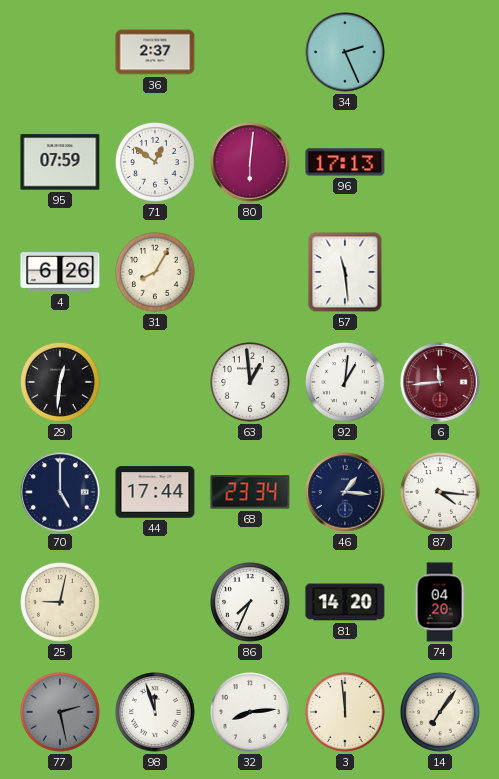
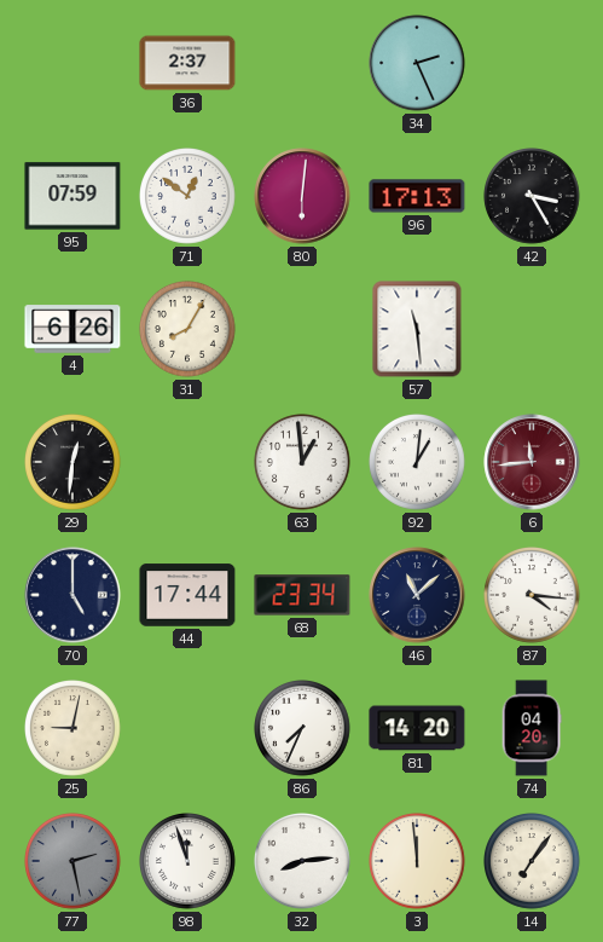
42: none -> 3:25 (533, 197)
46: 1:16 -> 11:08 (417, 595)
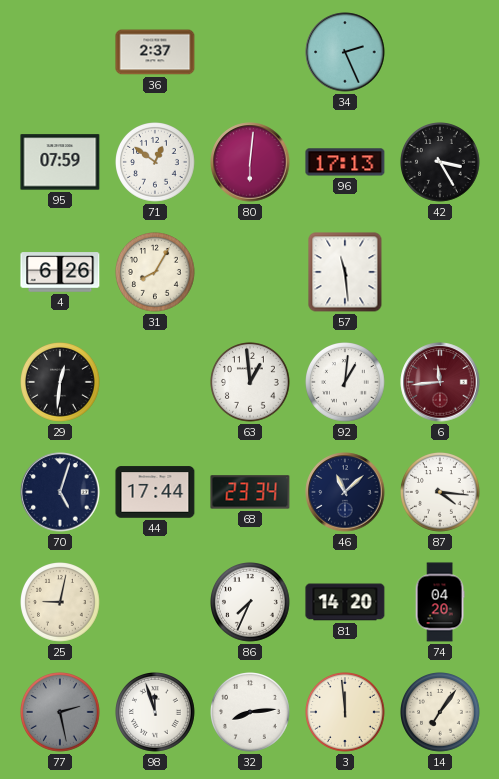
70: 5:00 -> 5:03 (60, 492)
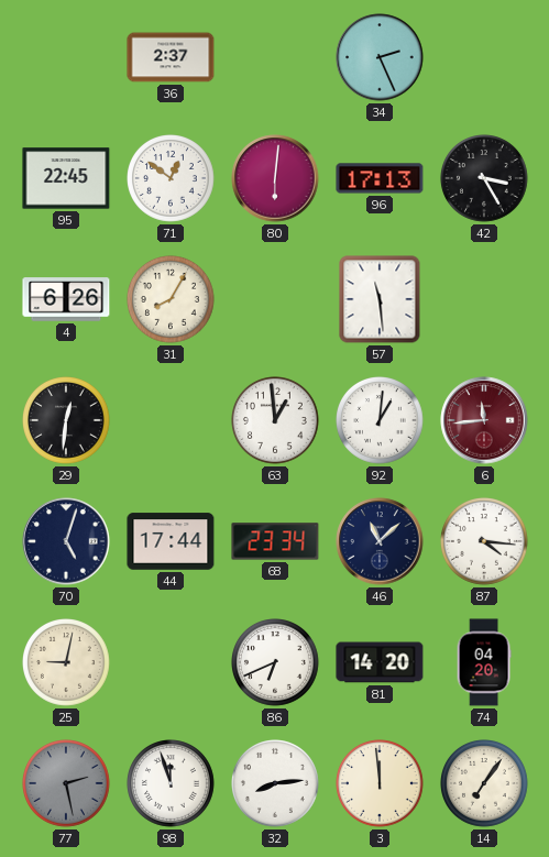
95: 07:59 -> 22:45 (66, 178)
86: 7:34 -> 6:41 (276, 663)
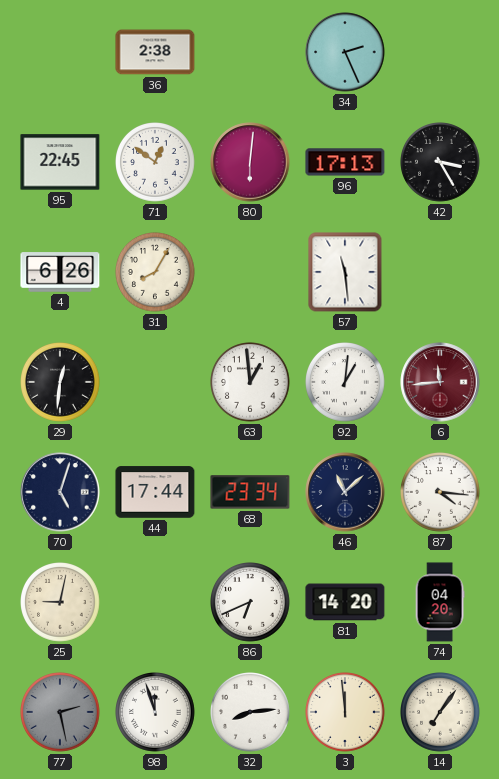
36: 2:37 -> 2:38 (155, 52)
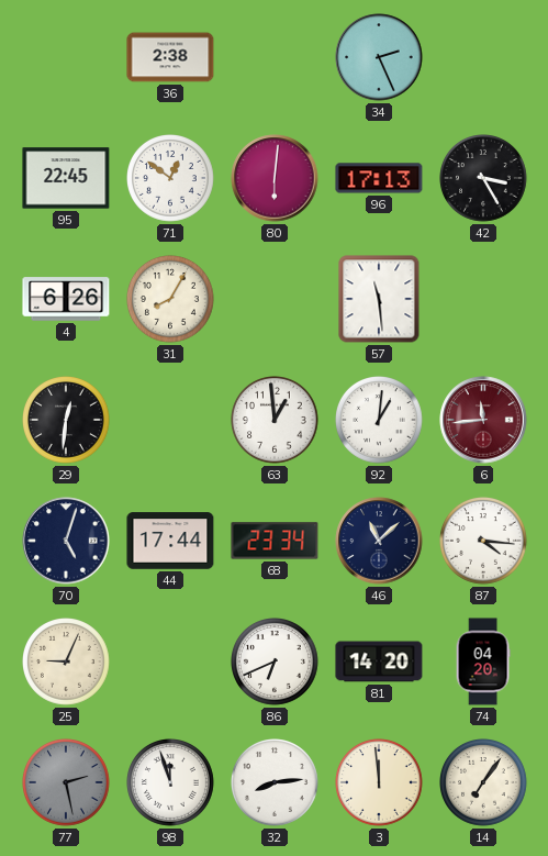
25: 9:02 -> 9:04 (67, 663)
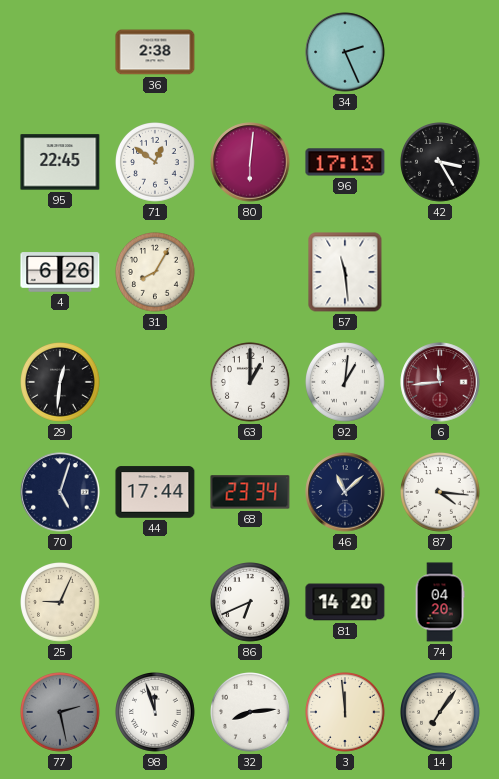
63: 12:59 -> 1:00 (251, 383)
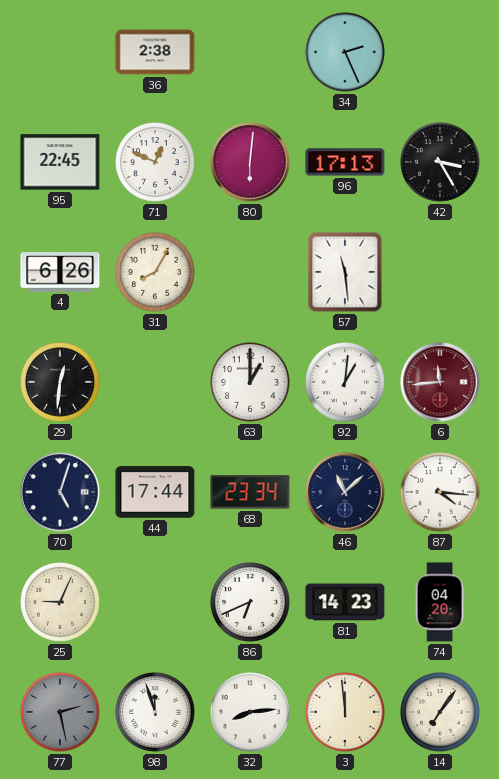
71: 12:51 -> 12:49 (156, 163)
81: 14:20 -> 14:23 (345, 602)
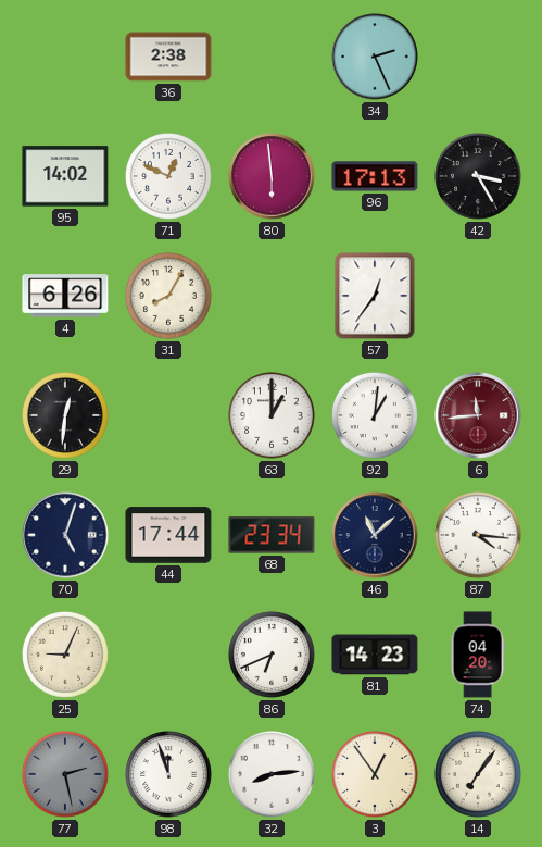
95: 22:45 -> 14:02 (65, 176)
80: 6:01 -> 5:59 (272, 176)
57: 11:29 -> 12:36 (375, 296)
3: 11:59 -> 12:54 (376, 775)
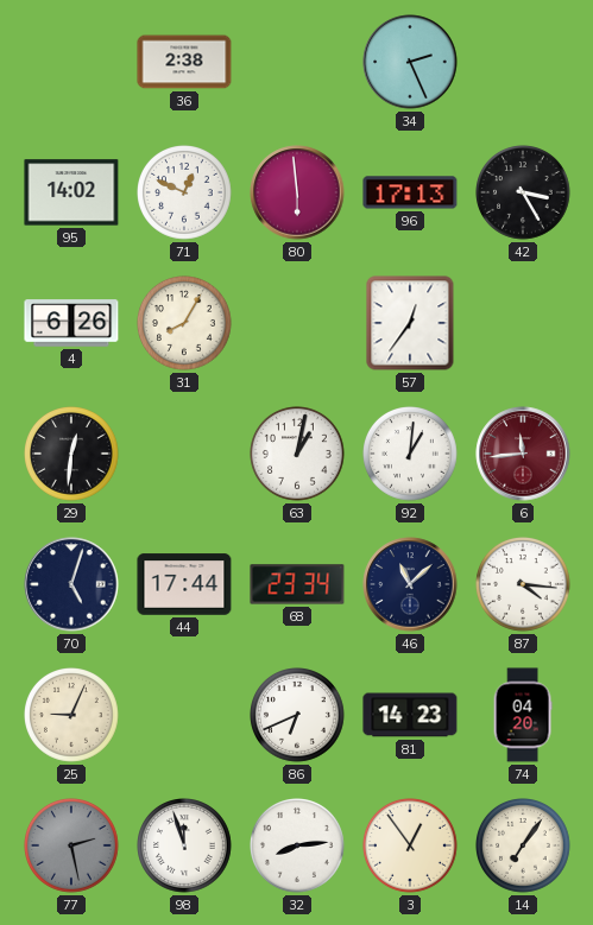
63: 1:00 -> 1:02 (298, 455)
